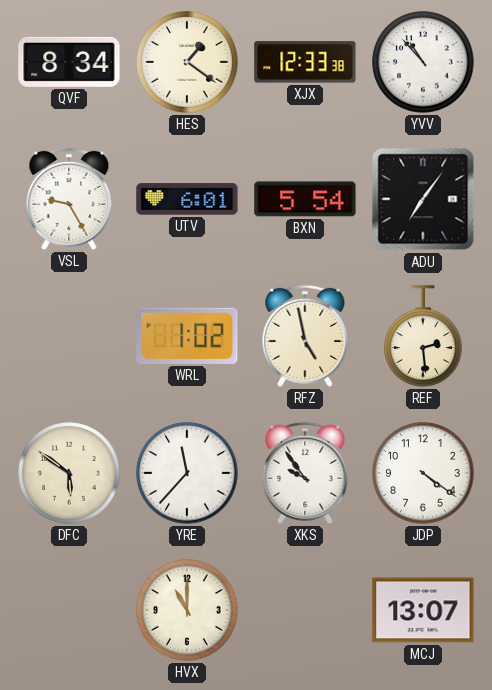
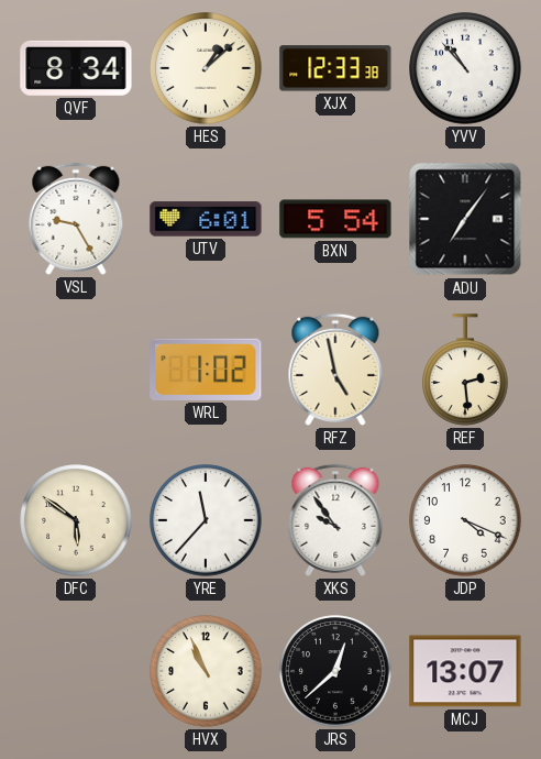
HES: 1:21 -> 1:08 (206, 68)
JDP: 4:21 -> 4:19 (465, 520)
HVX: 11:00 -> 10:56 (206, 671)
JRS: none -> 12:38 (335, 671)
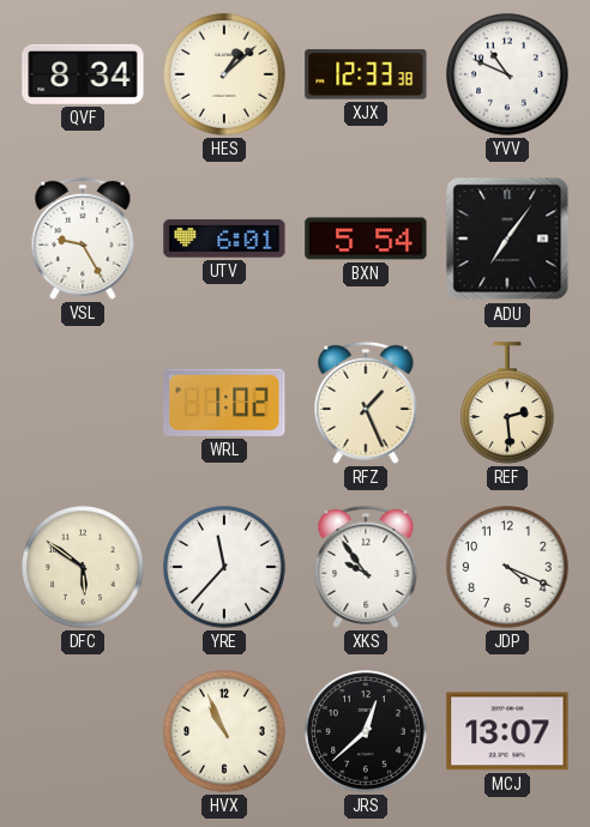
YVV: 10:53 -> 10:49 (507, 74)
RFZ: 4:58 -> 1:26 (366, 403)
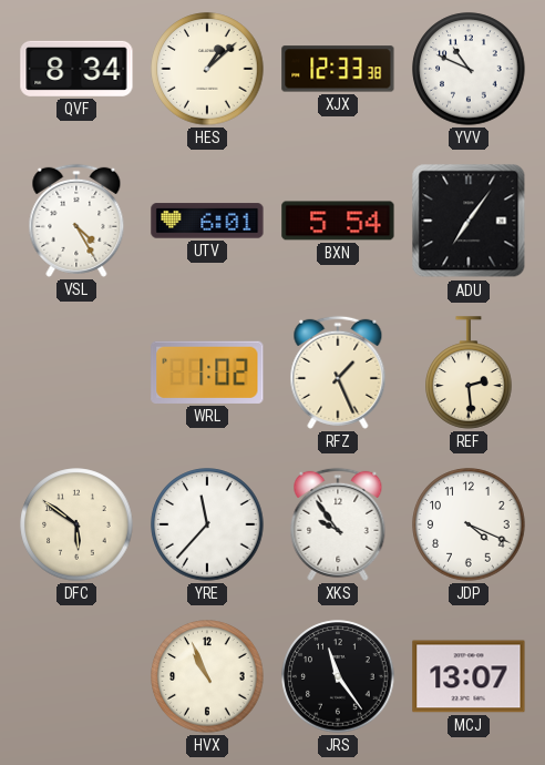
VSL: 9:25 -> 4:25 (76, 221)
JRS: 12:38 -> 11:24 (338, 676)
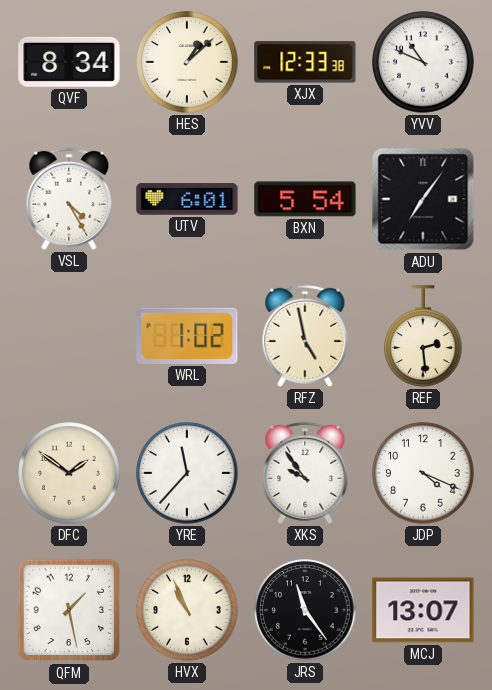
RFZ: 1:26 -> 4:58 (305, 336)
DFC: 5:51 -> 1:51 (69, 473)
QFM: none -> 1:28 (69, 610)
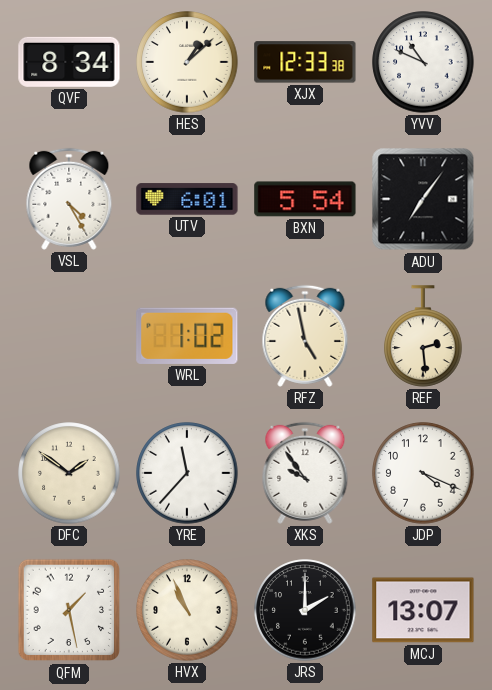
JRS: 11:24 -> 2:00 (305, 610)
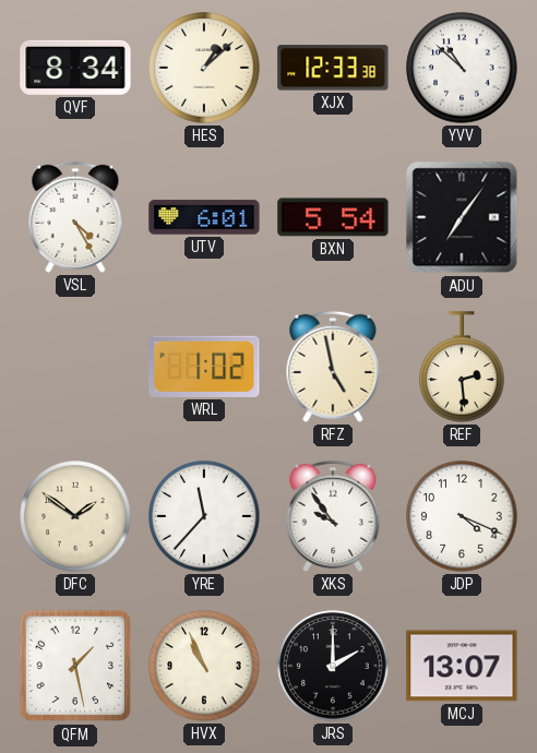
YVV: 10:49 -> 10:52 (462, 68)
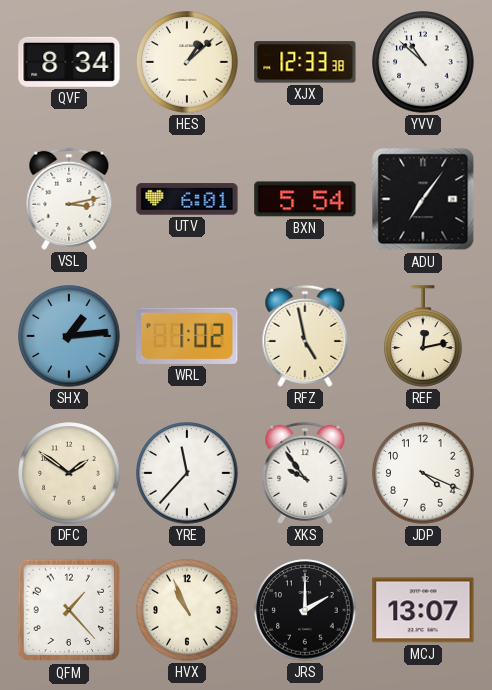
VSL: 4:25 -> 3:13 (69, 199)
SHX: none -> 1:14 (69, 336)
REF: 2:29 -> 12:13 (423, 336)
QFM: 1:28 -> 1:23 (69, 610)
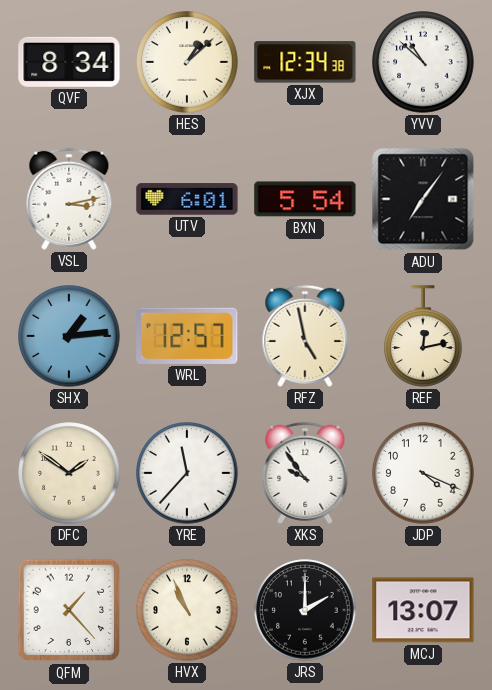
XJX: 12:33 -> 12:34 (305, 62)
WRL: 1:02 -> 12:57 (187, 336)
